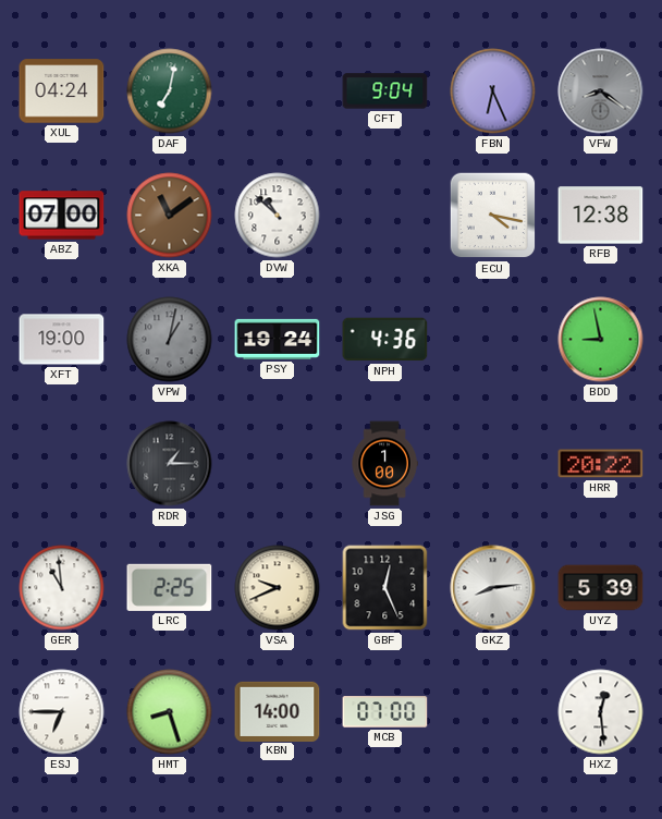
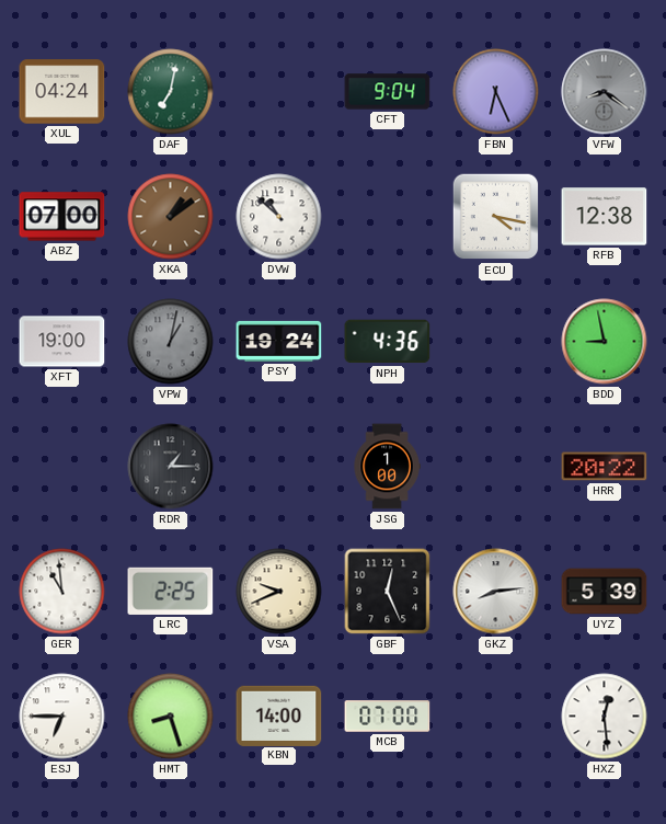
XKA: 11:09 -> 1:09 (171, 217)
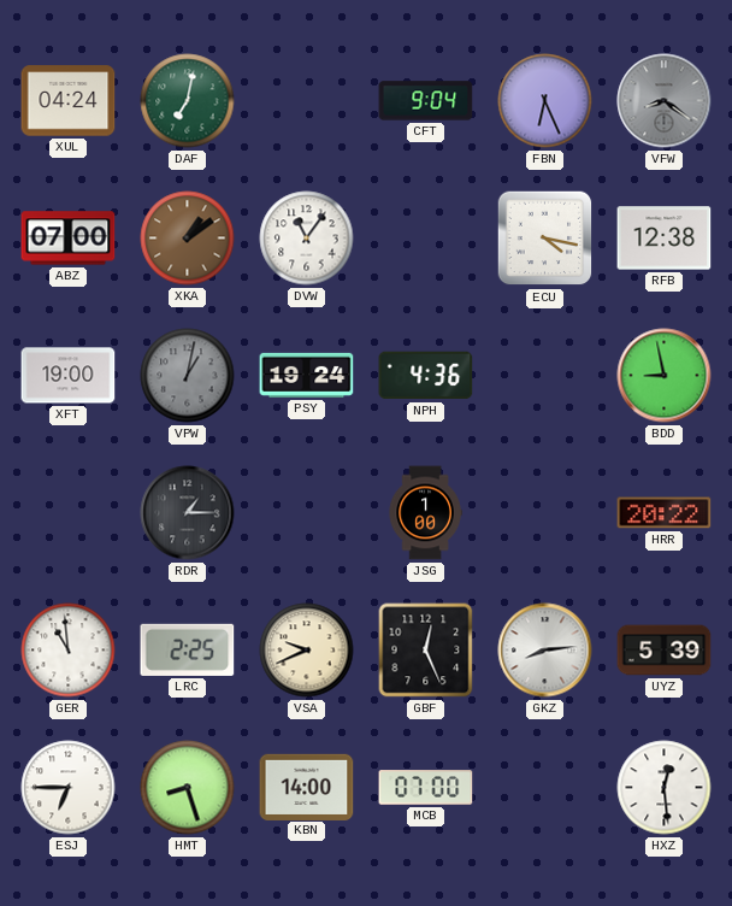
DVW: 10:52 -> 11:06 (307, 239)
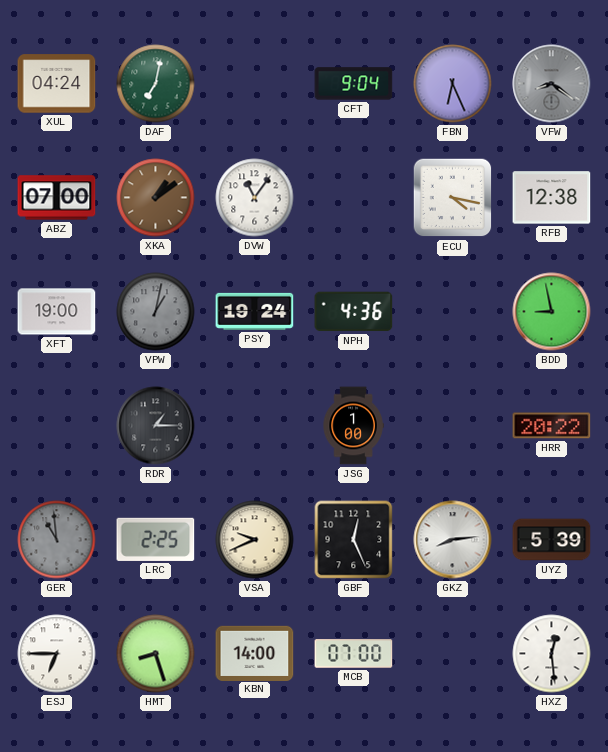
GER dial: white -> grey (57, 540)
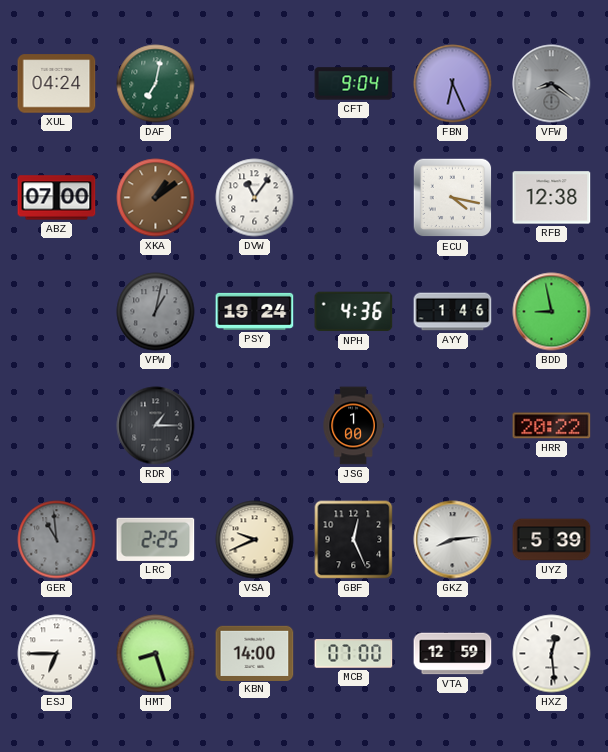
XFT: 19:00 -> none (57, 312)
AYY: none -> 1:46 (453, 312)
VTA: none -> 12:59 (453, 654)
